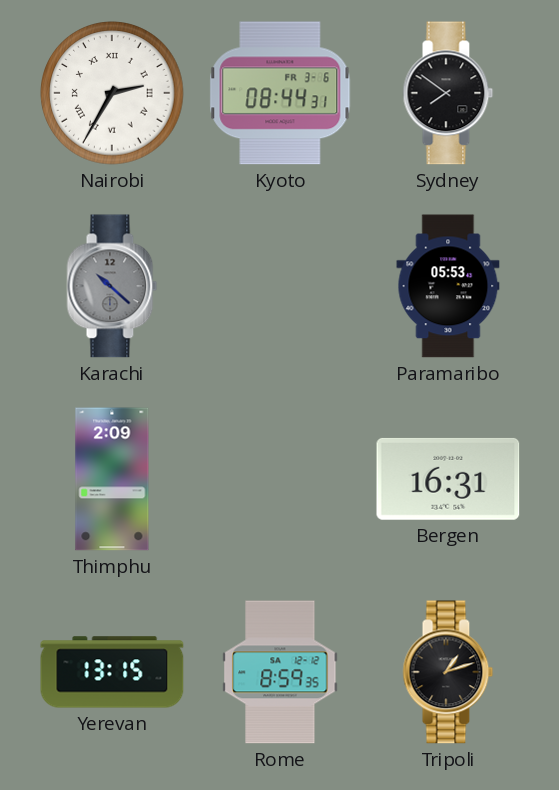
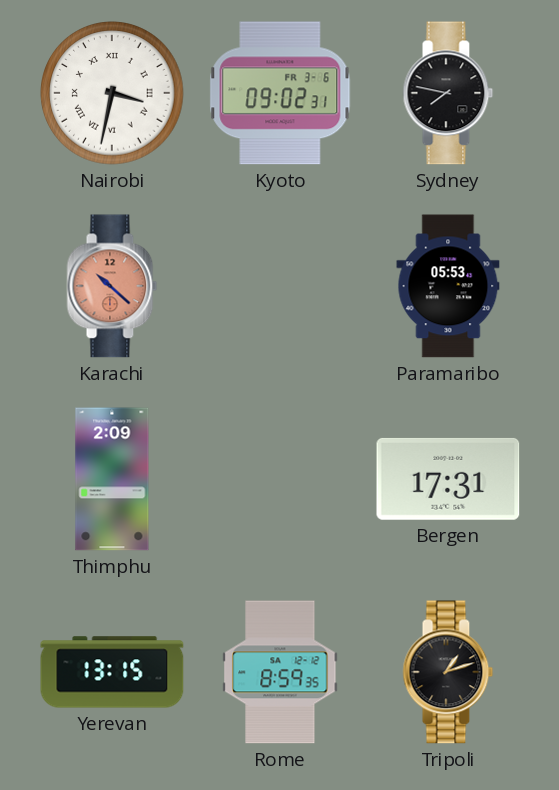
Nairobi: 2:35 -> 3:32 (112, 93)
Kyoto: 08:44 -> 09:02 (280, 93)
Sydney: 7:51 -> 7:47 (448, 93)
Karachi dial: grey -> salmon (112, 286)
Bergen: 16:31 -> 17:31 (448, 479)
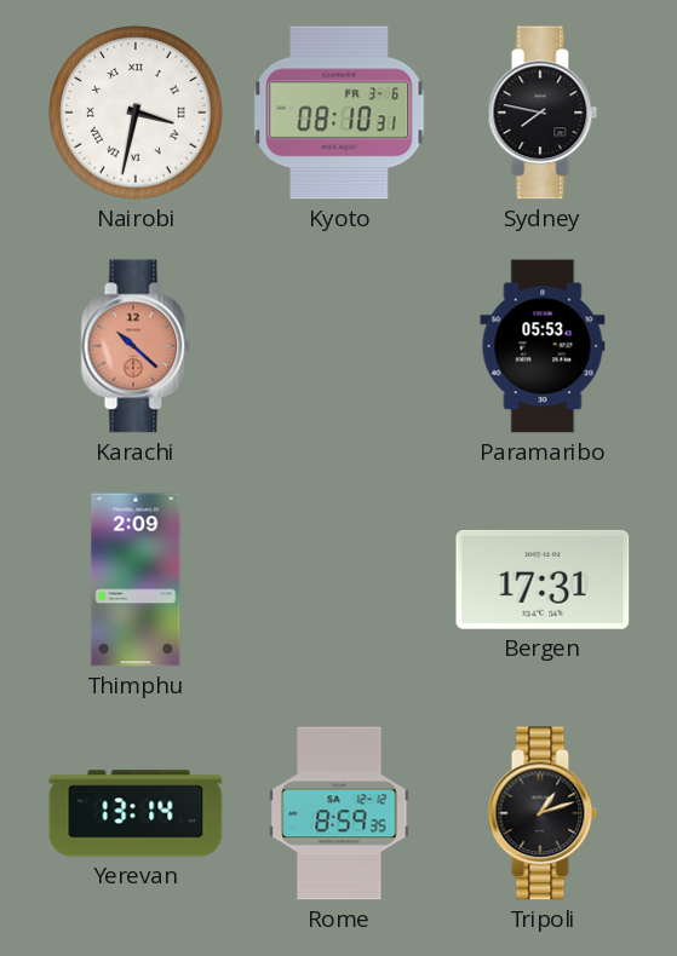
Kyoto: 09:02 -> 08:10 (339, 113)
Yerevan: 13:15 -> 13:14 (136, 813)
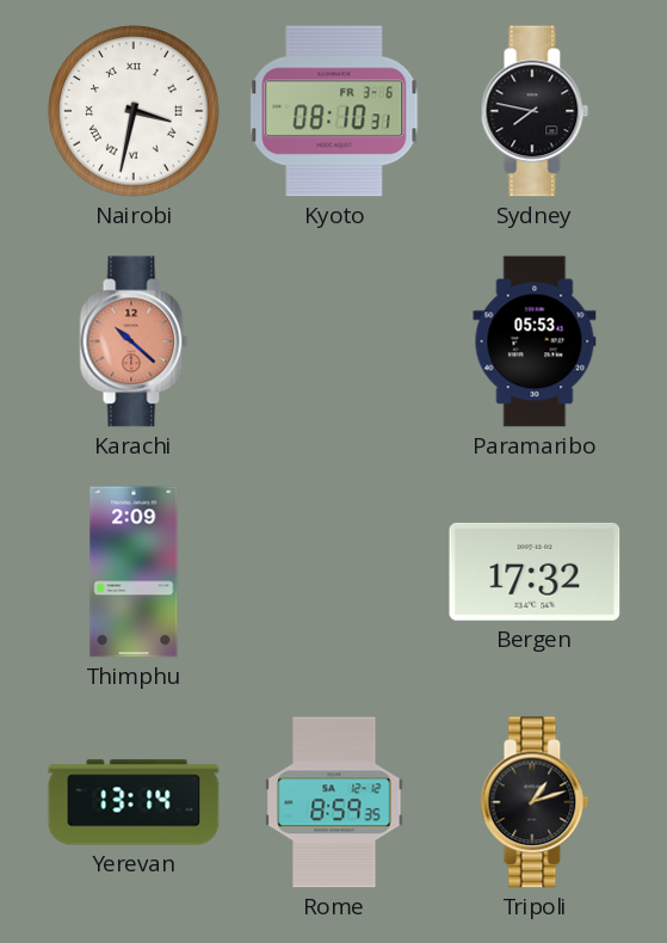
Bergen: 17:31 -> 17:32 (535, 572)
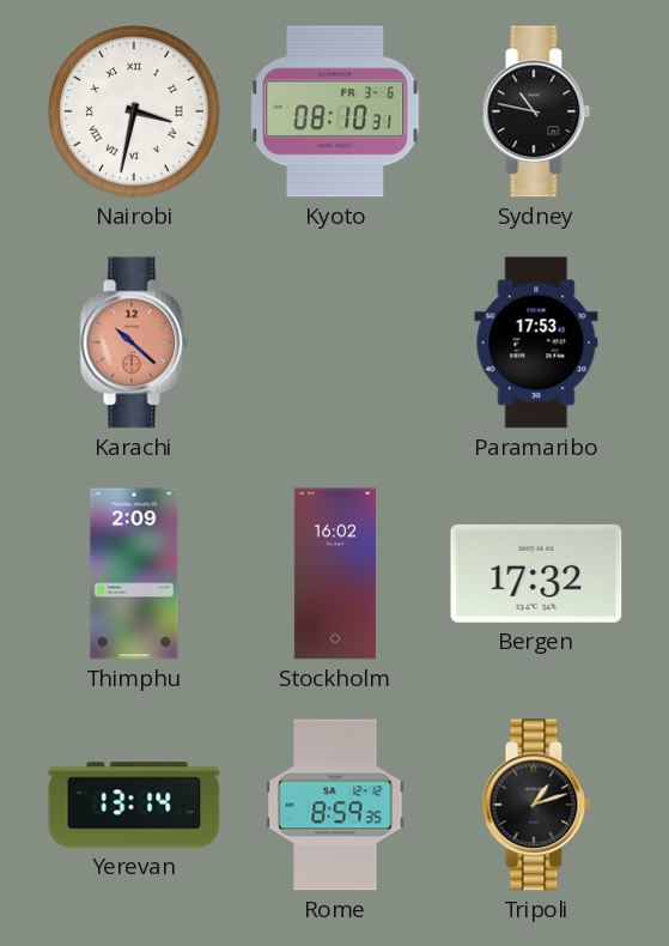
Sydney: 7:47 -> 10:47 (536, 111)
Paramaribo: 05:53 -> 17:53 (536, 342)
Stockholm: none -> 16:02 (335, 574)
